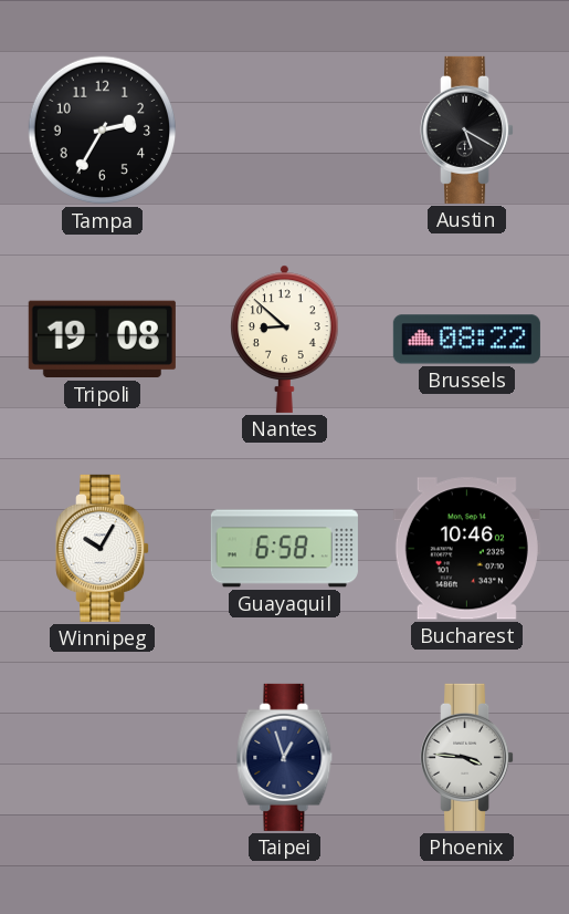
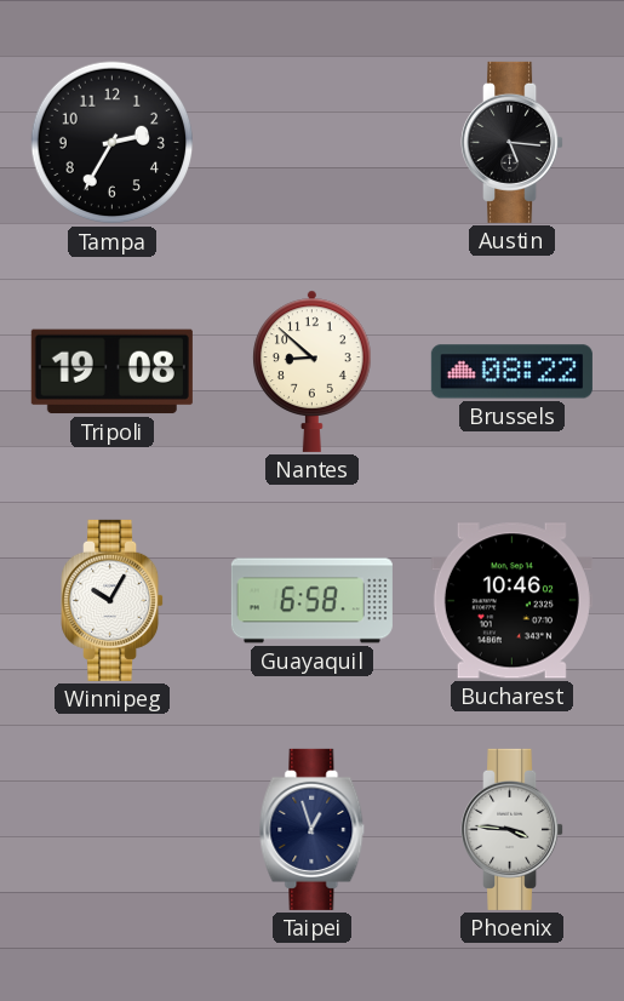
Austin: 5:20 -> 5:16 (513, 142)
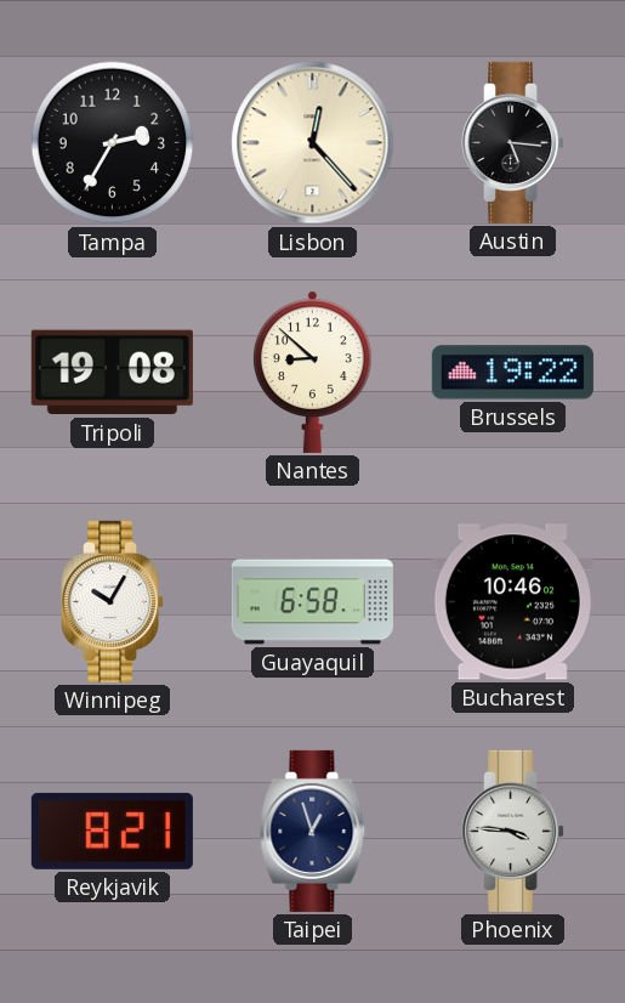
Lisbon: none -> 12:23 (313, 143)
Brussels: 08:22 -> 19:22 (512, 373)
Reykjavik: none -> 8:21 (112, 831)
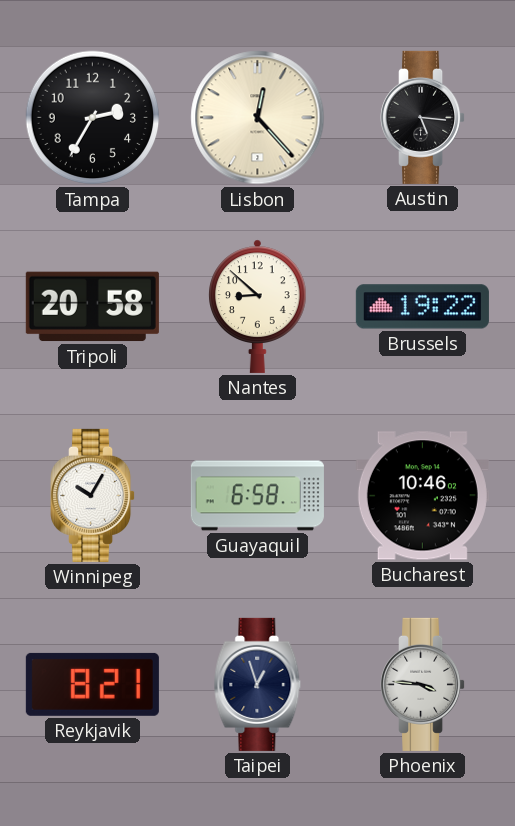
Tripoli: 19:08 -> 20:58 (92, 307)
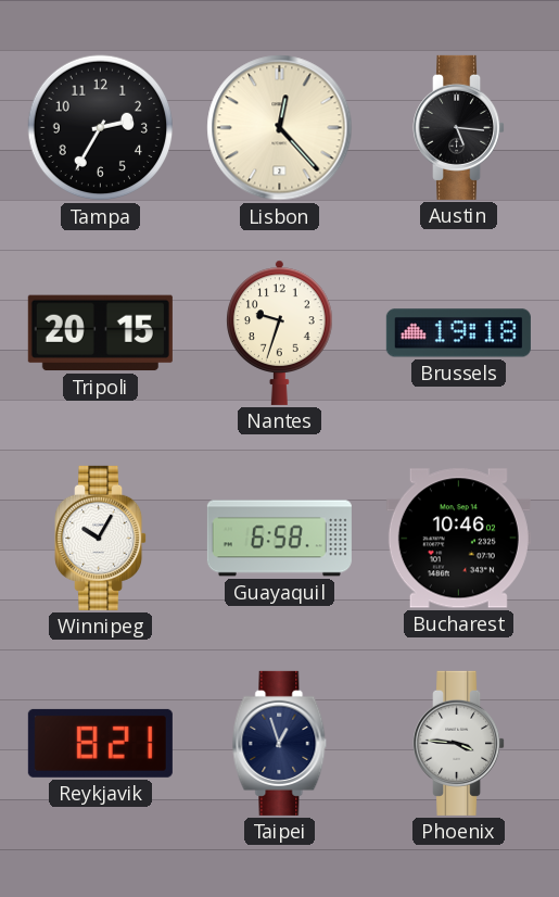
Tripoli: 20:58 -> 20:15 (100, 333)
Nantes: 8:52 -> 9:33 (280, 332)
Brussels: 19:22 -> 19:18 (458, 333)
